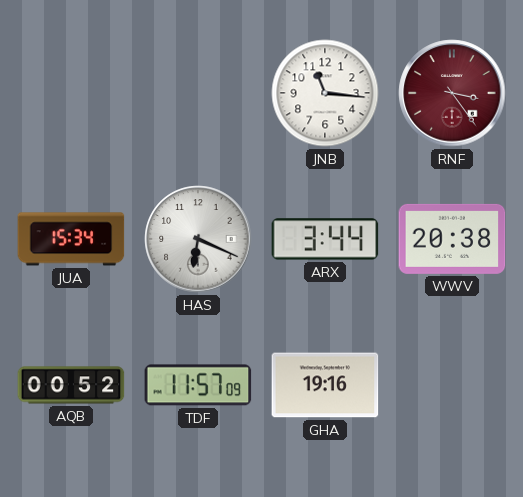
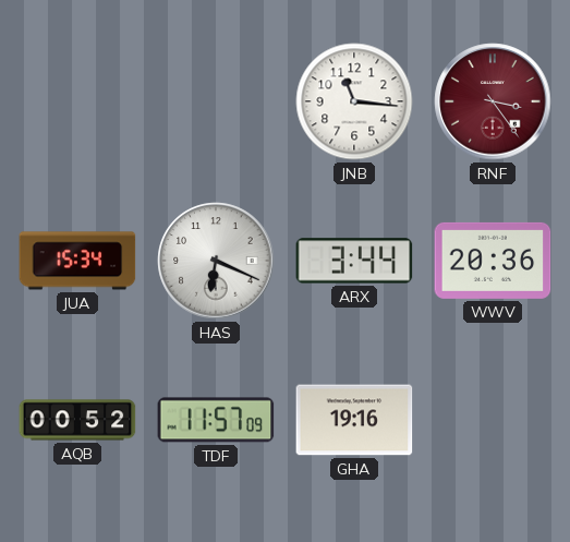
WWV: 20:38 -> 20:36 (493, 261)
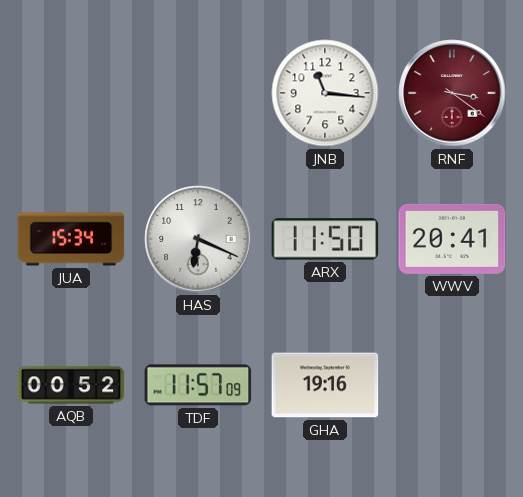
RNF: 3:24 -> 3:21 (452, 93)
ARX: 3:44 -> 11:50 (325, 239)
WWV: 20:36 -> 20:41 (452, 239)
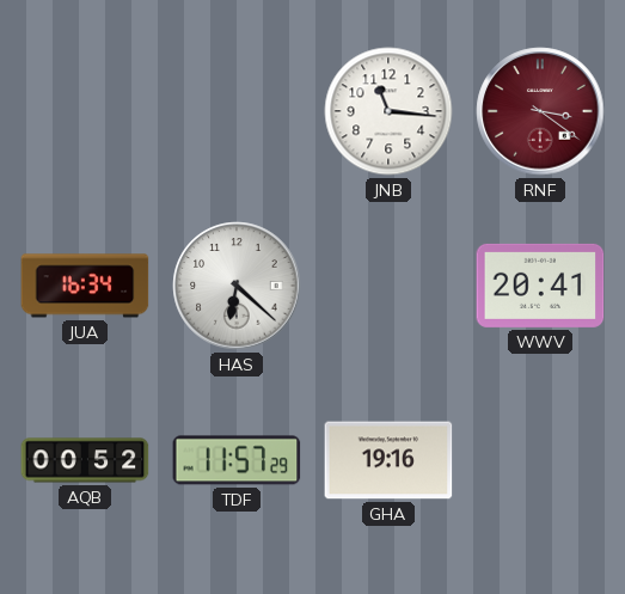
JUA: 15:34 -> 16:34 (85, 286)
HAS: 6:19 -> 6:22 (237, 286)
ARX: 11:50 -> none (325, 239)
TDF: 11:57:09 -> 11:57:29 (237, 460)
